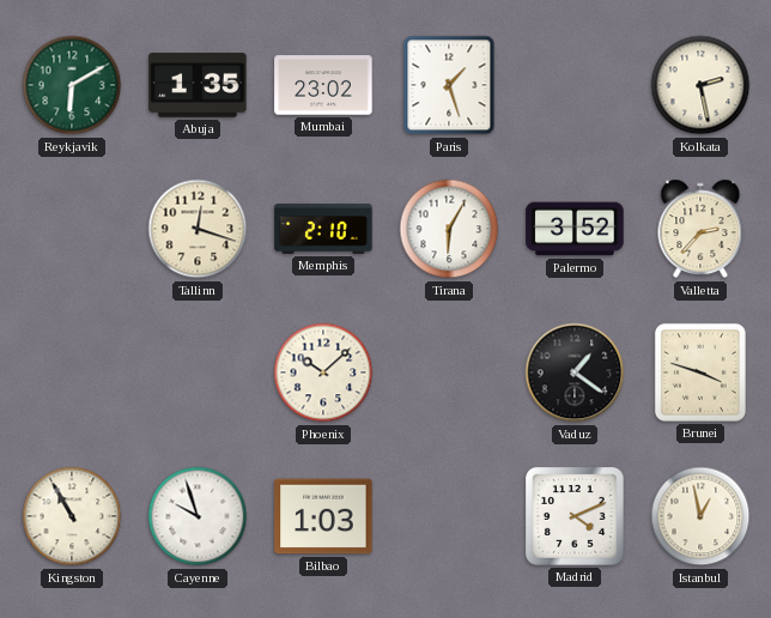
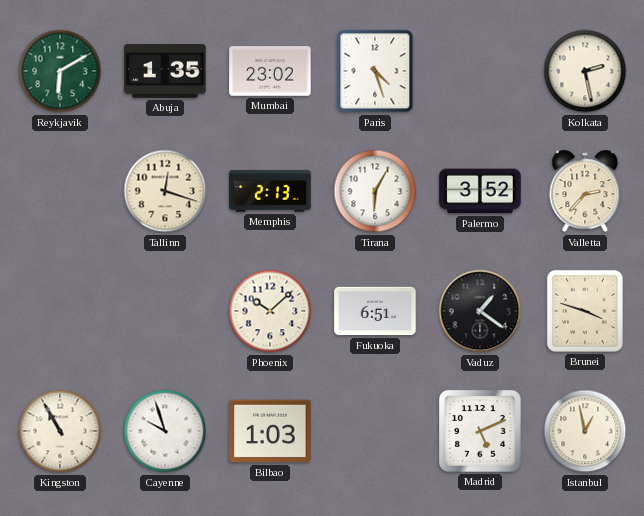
Paris: 1:27 -> 4:27 (375, 71)
Memphis: 2:10 -> 2:13 (270, 191)
Fukuoka: none -> 6:51 (375, 311)
Madrid: 4:11 -> 5:11 (480, 431)
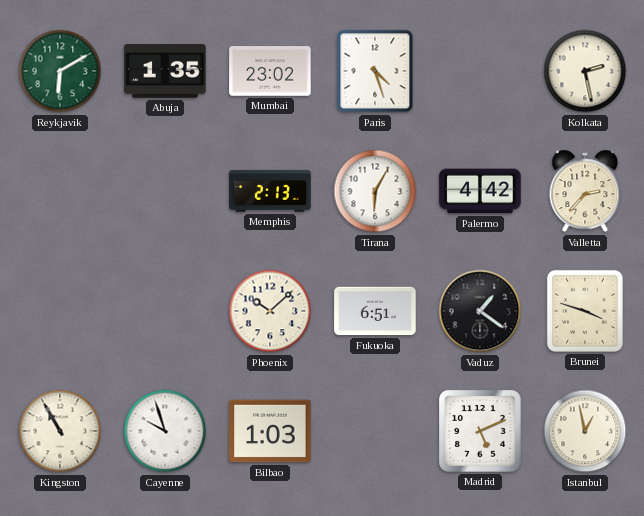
Tallinn: 12:18 -> none (165, 191)
Palermo: 3:52 -> 4:42 (480, 191)
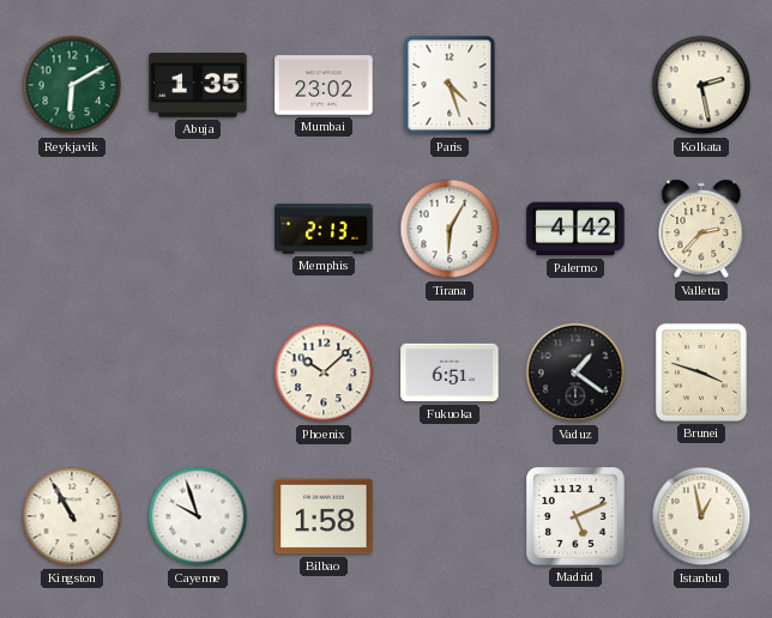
Bilbao: 1:03 -> 1:58 (324, 516)
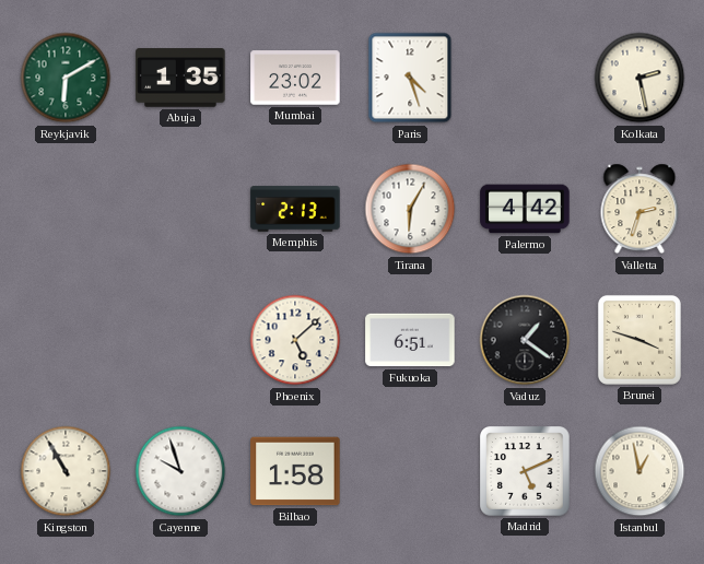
Valletta: 2:37 -> 2:33 (640, 209)
Phoenix: 10:08 -> 5:08 (295, 340)
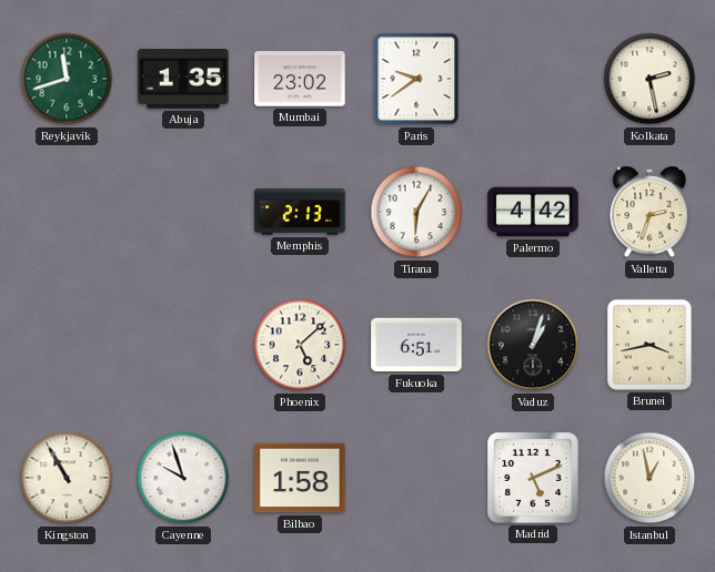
Reykjavik: 6:10 -> 11:42 (67, 79)
Paris: 4:27 -> 9:39 (416, 79)
Vaduz: 1:21 -> 1:03 (533, 345)
Brunei: 3:48 -> 3:43 (649, 345)
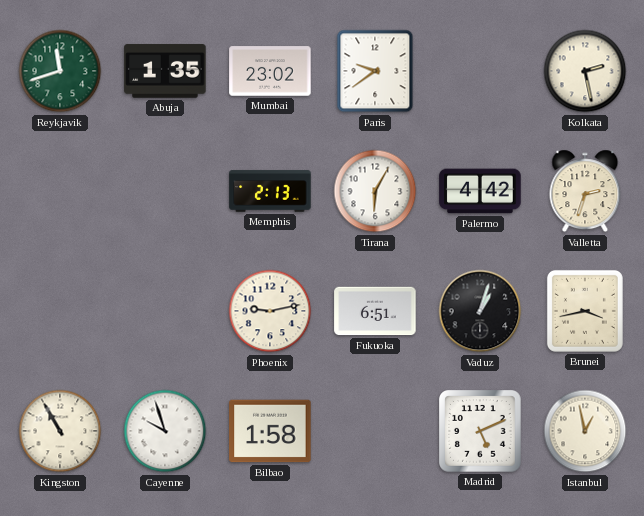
Phoenix: 5:08 -> 9:13 (270, 311)
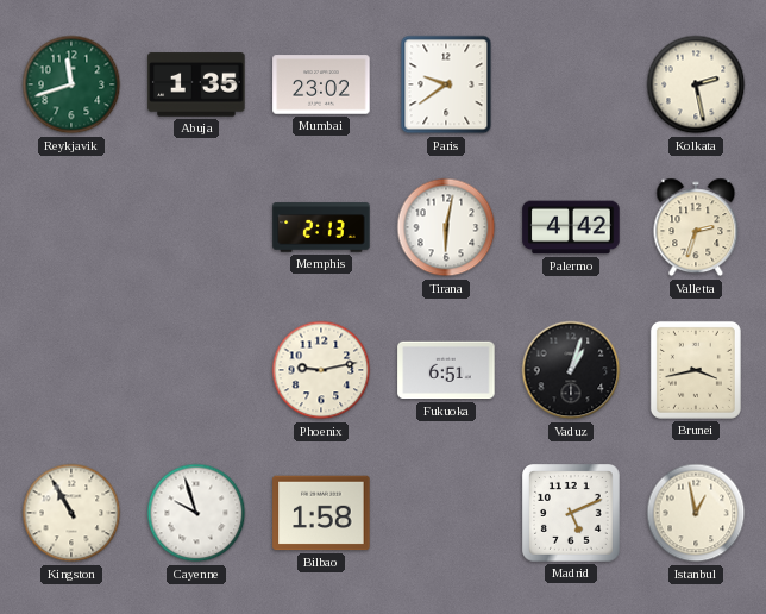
Tirana: 6:05 -> 6:02 (446, 227)
